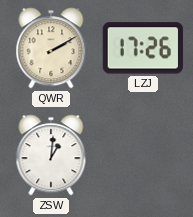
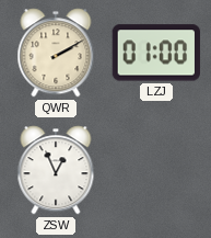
LZJ: 17:26 -> 01:00 (156, 53)
ZSW: 1:01 -> 12:56 (56, 170)
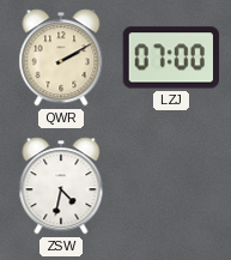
LZJ: 01:00 -> 07:00 (171, 58)
ZSW: 12:56 -> 4:32 (61, 186)
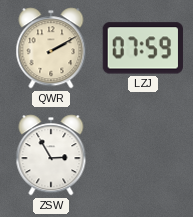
LZJ: 07:00 -> 07:59 (143, 48)
ZSW: 4:32 -> 2:55 (51, 155)
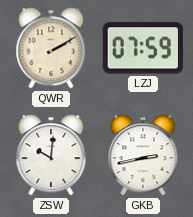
ZSW: 2:55 -> 10:01 (51, 155)
GKB: none -> 2:43 (143, 155)
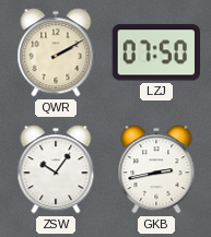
LZJ: 07:59 -> 07:50 (156, 52)
ZSW: 10:01 -> 10:06 (56, 169)
